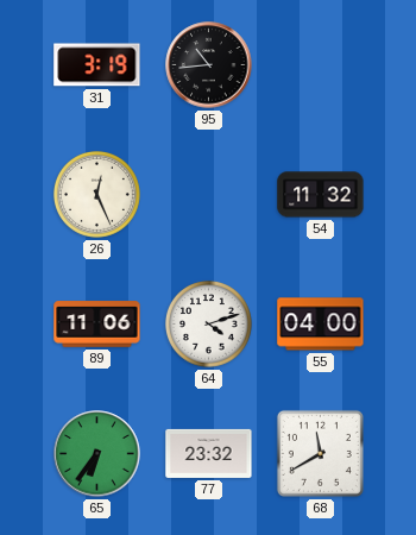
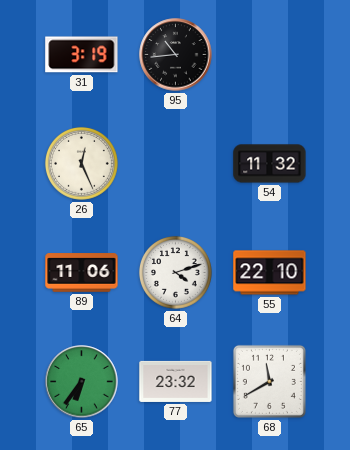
55: 04:00 -> 22:10 (270, 273)
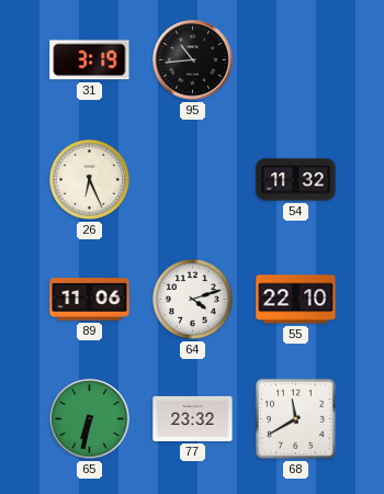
26: 12:26 -> 6:26 (89, 180)
65: 6:36 -> 6:32 (90, 419)
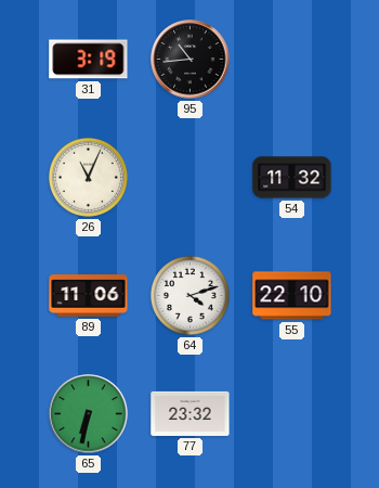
26: 6:26 -> 11:04 (88, 178)
68: 11:40 -> none (295, 418)
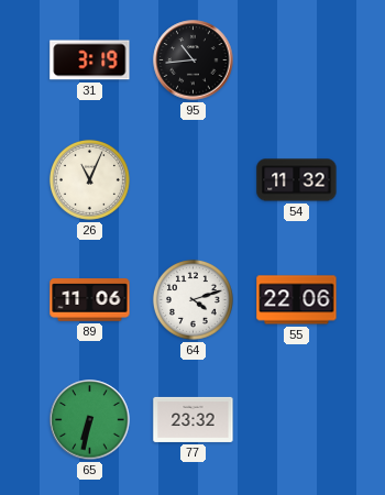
55: 22:10 -> 22:06 (297, 300)
